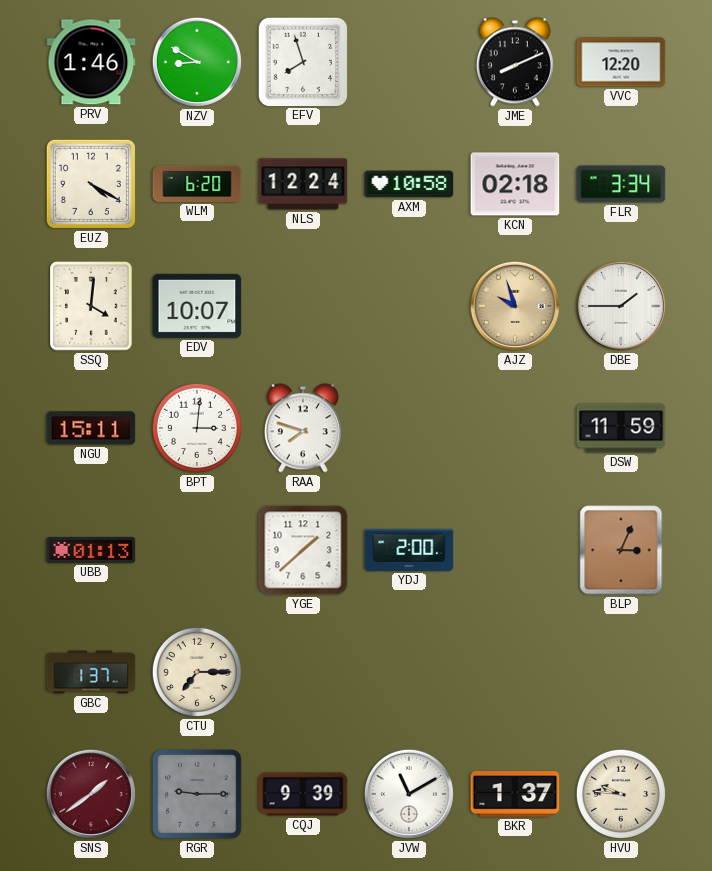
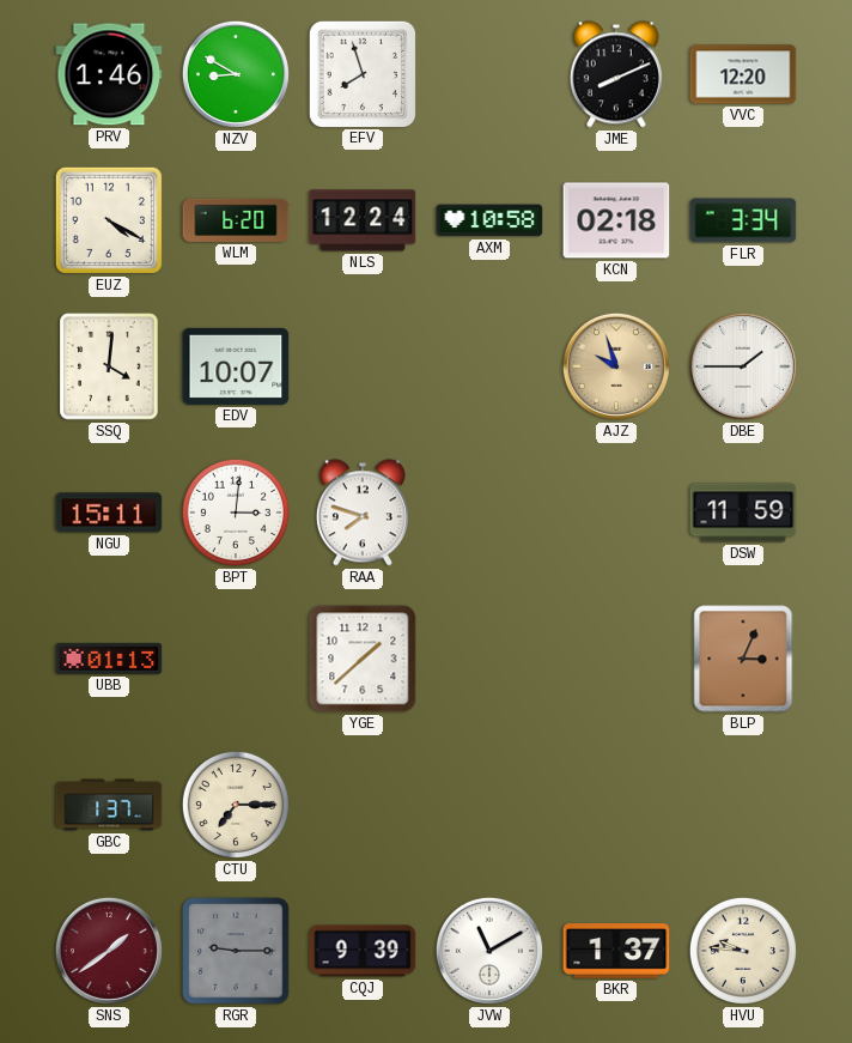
YDJ: 2:00 -> none (409, 550)
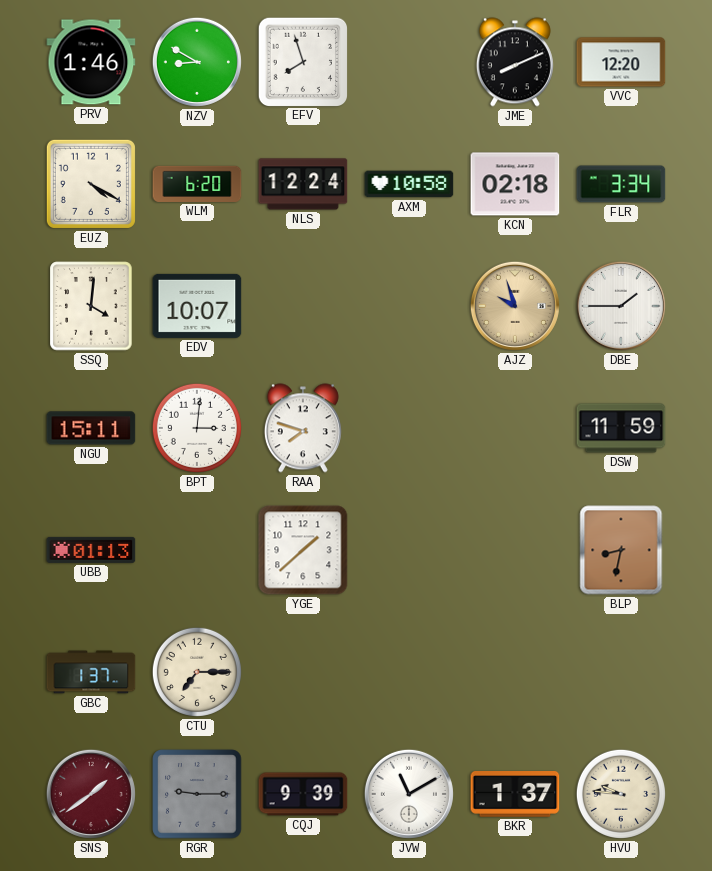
BLP: 3:04 -> 8:32 (621, 550)
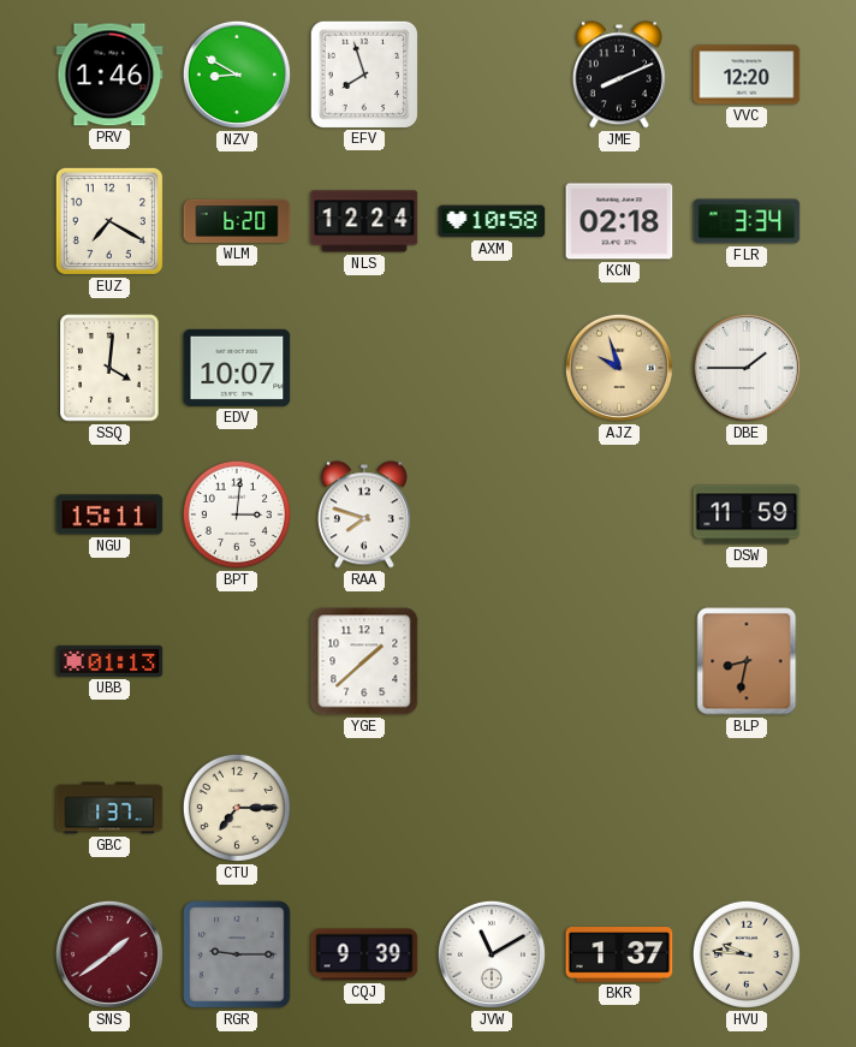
EUZ: 4:20 -> 7:20 (109, 221)
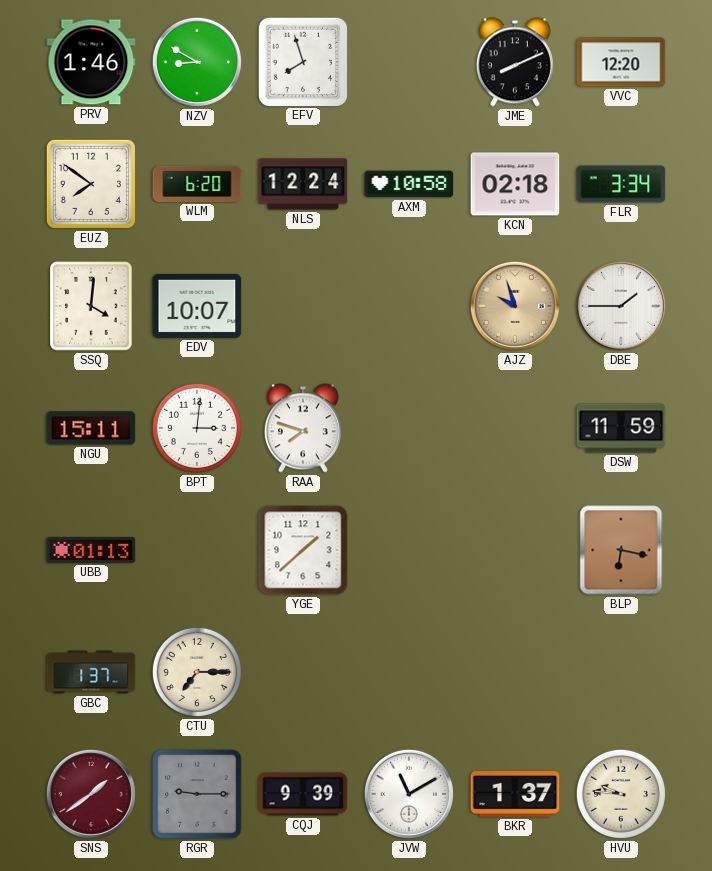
EUZ: 7:20 -> 7:51 (91, 184)
BLP: 8:32 -> 6:17 (621, 550)
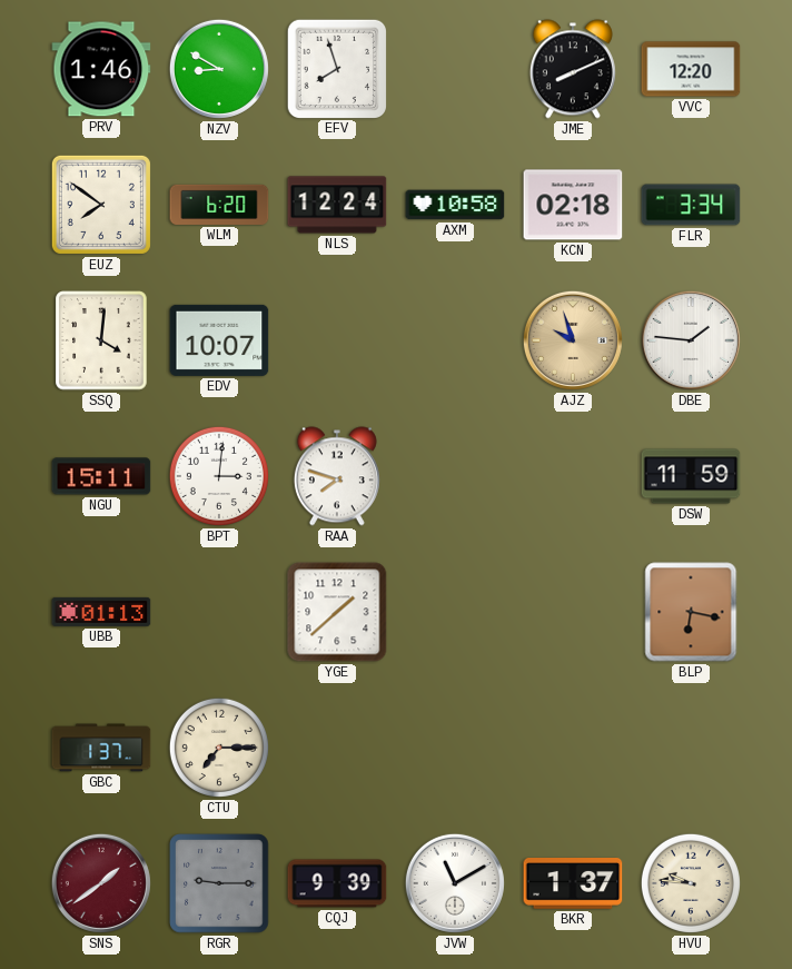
DBE: 1:45 -> 1:46 (691, 340)
